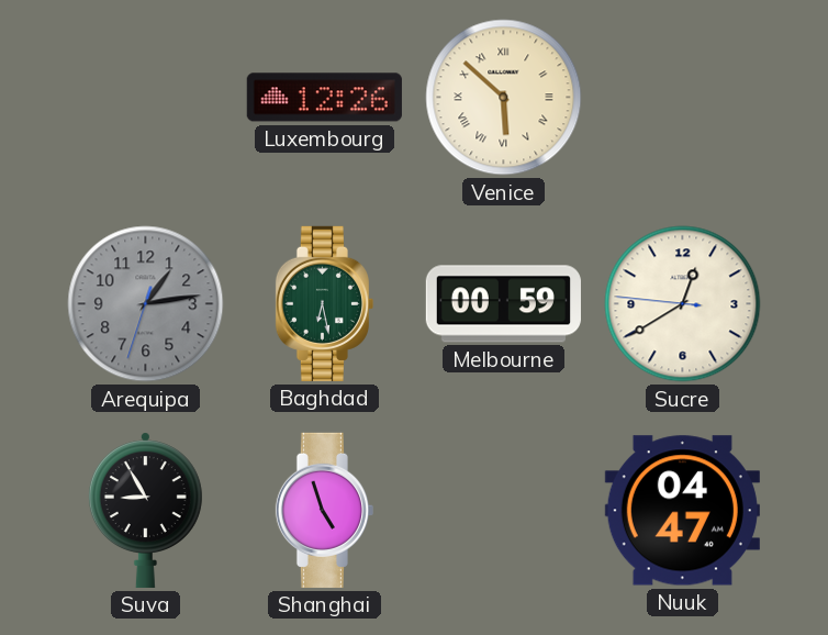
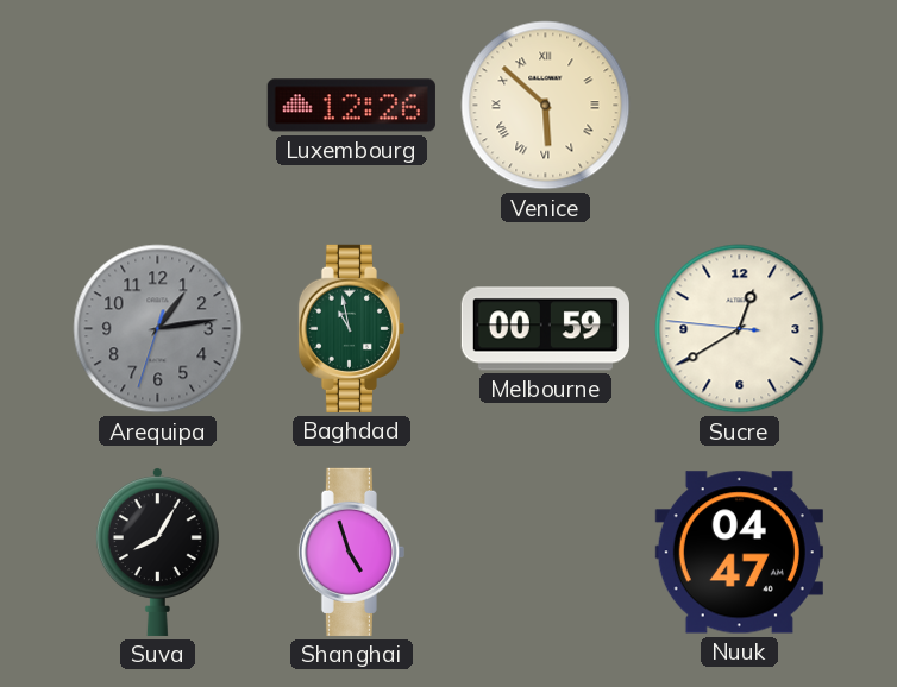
Baghdad: 6:28 -> 10:58 (351, 328)
Suva: 8:55 -> 8:05 (157, 552)
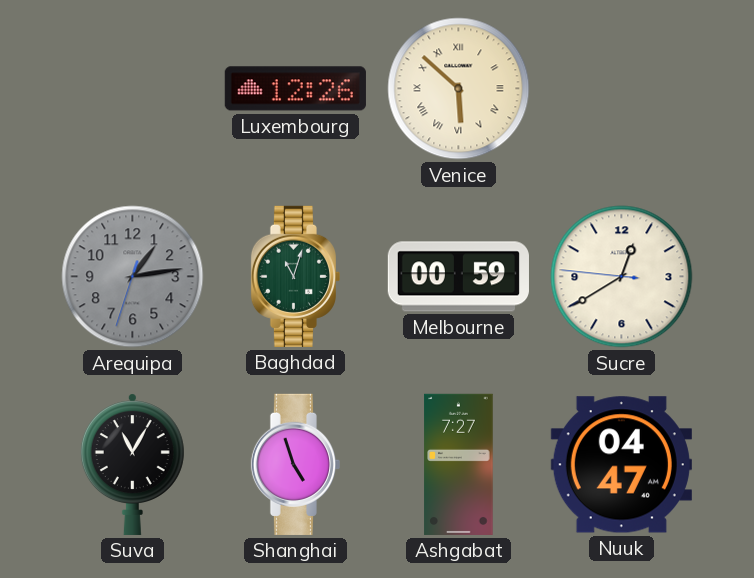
Baghdad: 10:58 -> 11:03 (295, 276)
Suva: 8:05 -> 11:05 (132, 464)
Ashgabat: none -> 7:27 (459, 464)
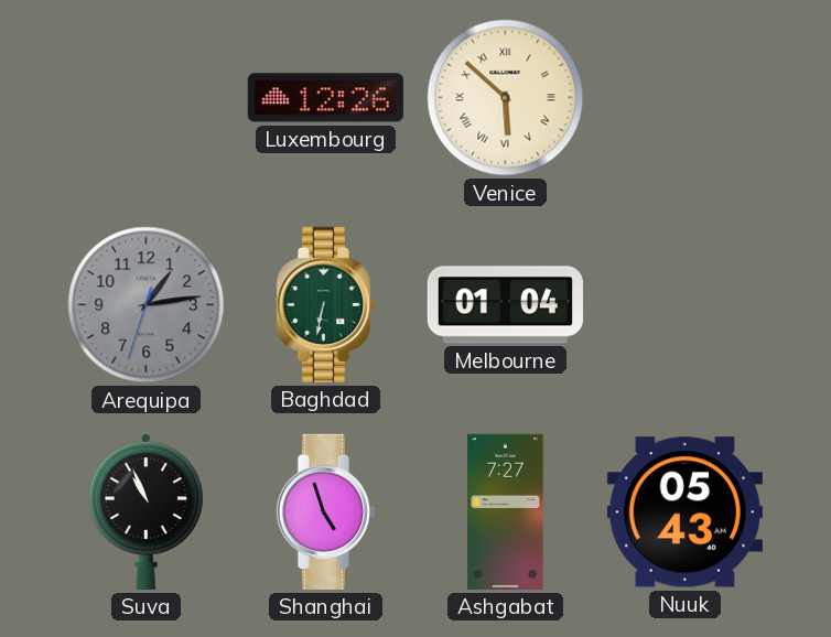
Baghdad: 11:03 -> 6:32 (325, 304)
Melbourne: 00:59 -> 01:04 (505, 305)
Sucre: 12:39 -> none (622, 277)
Suva: 11:05 -> 10:56 (145, 511)
Nuuk: 04:47 -> 05:43 (684, 512)
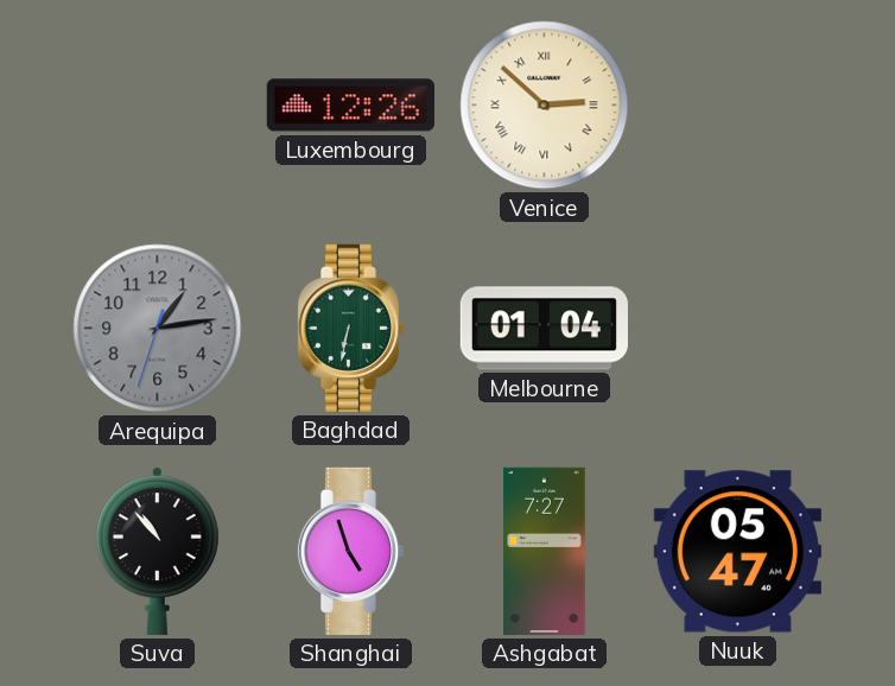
Venice: 5:52 -> 2:52 (545, 106)
Suva: 10:56 -> 10:53 (157, 551)
Nuuk: 05:43 -> 05:47 (737, 552)
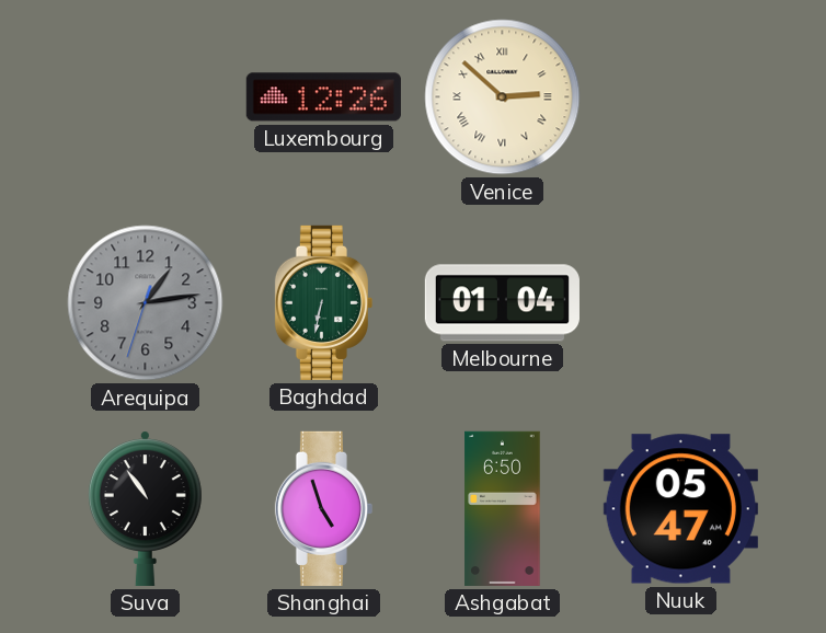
Suva: 10:53 -> 10:54 (145, 508)
Ashgabat: 7:27 -> 6:50 (503, 508)
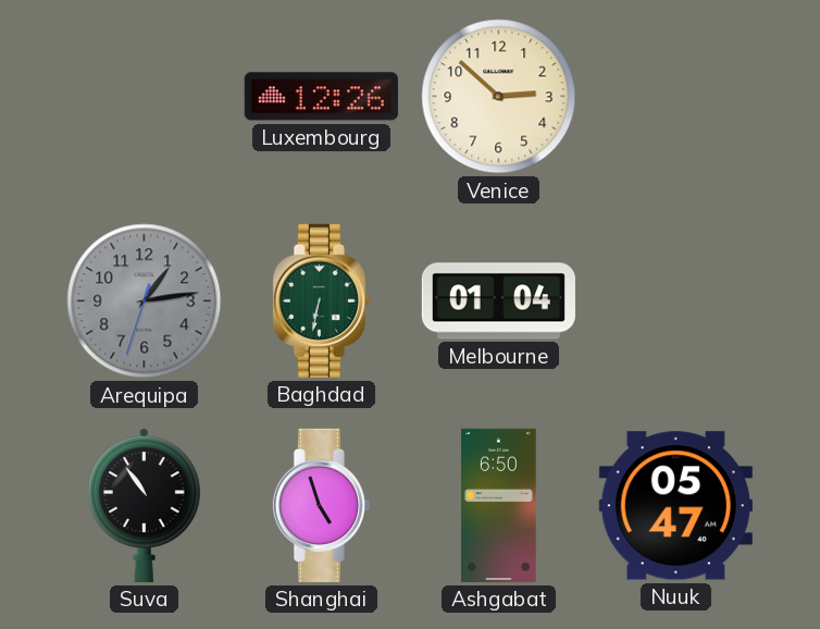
Venice numerals: Roman -> Arabic (499, 97)
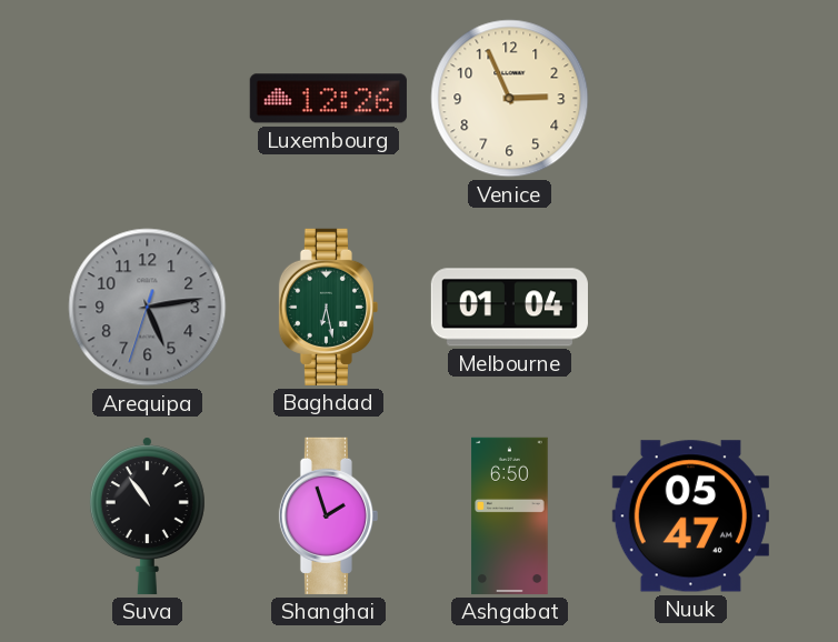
Venice: 2:52 -> 2:56 (510, 99)
Arequipa: 1:13 -> 5:13 (148, 308)
Baghdad: 6:32 -> 6:28 (328, 307)
Shanghai: 4:57 -> 1:57 (328, 515)
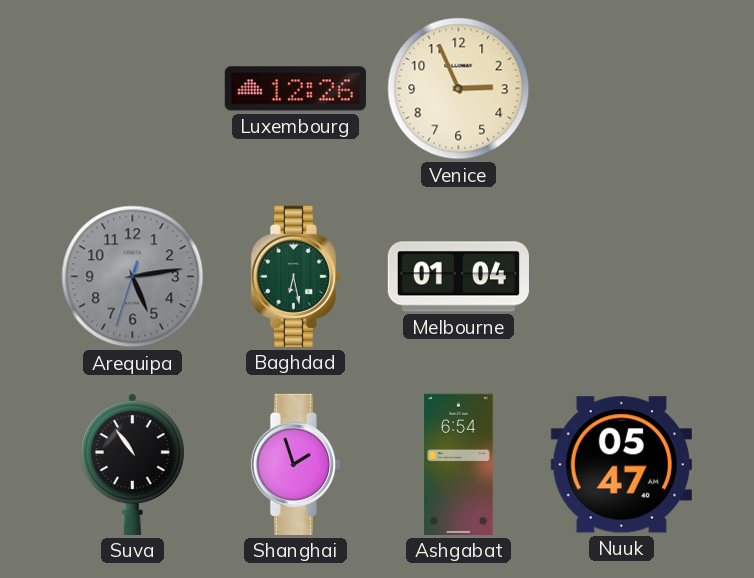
Ashgabat: 6:50 -> 6:54 (459, 464)
